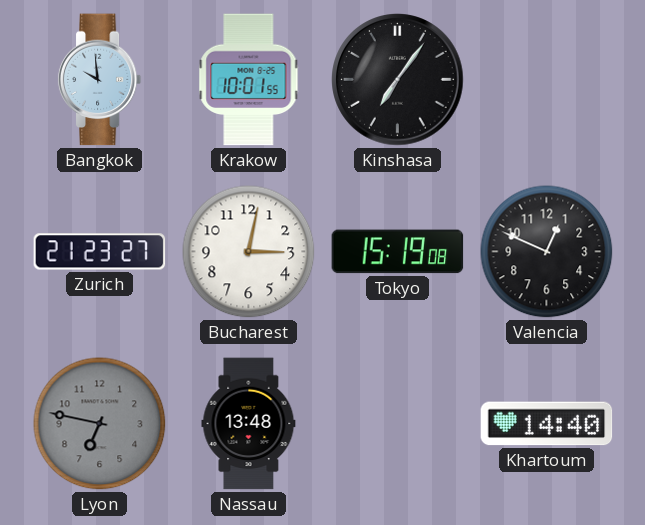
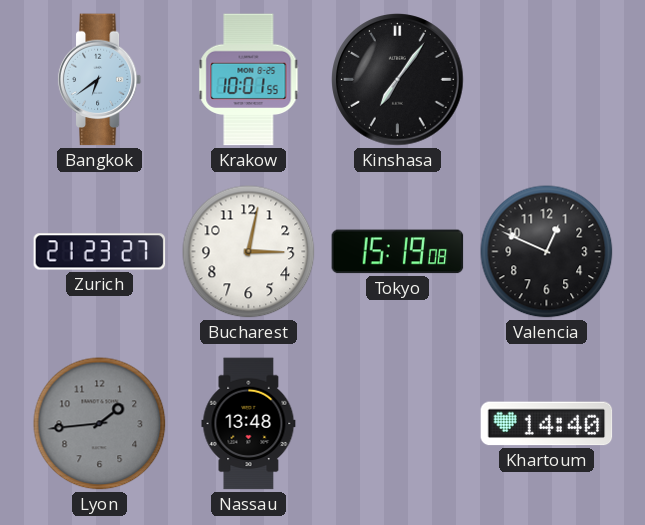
Bangkok: 9:59 -> 6:39 (100, 80)
Lyon: 6:47 -> 1:44 (100, 424)
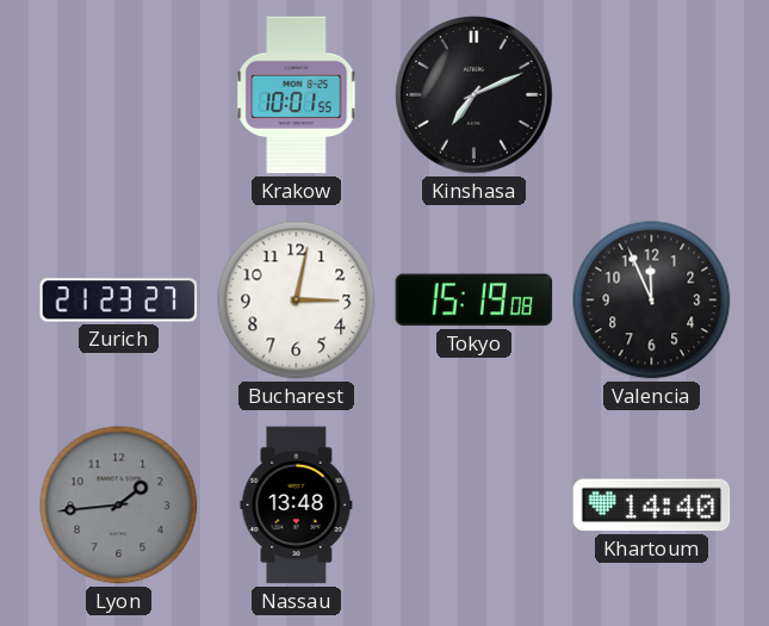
Bangkok: 6:39 -> none (100, 80)
Kinshasa: 7:06 -> 7:11 (475, 95)
Valencia: 12:49 -> 11:56 (652, 300)
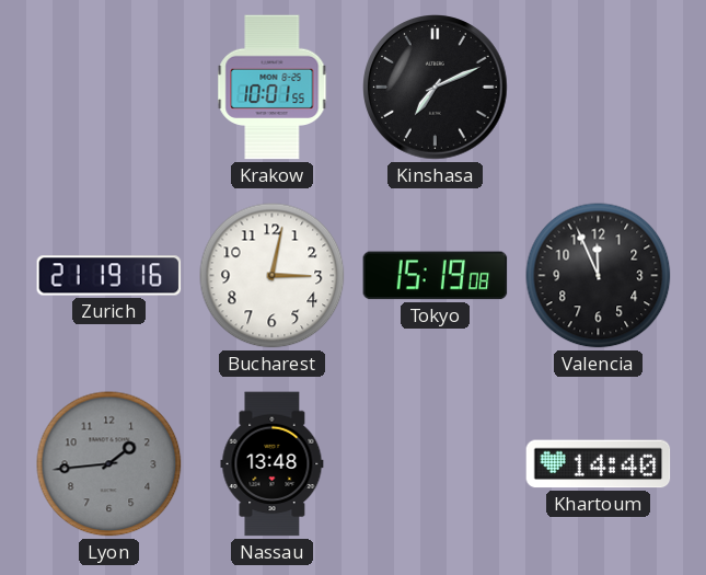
Zurich: 21:23 -> 21:19 (109, 276)
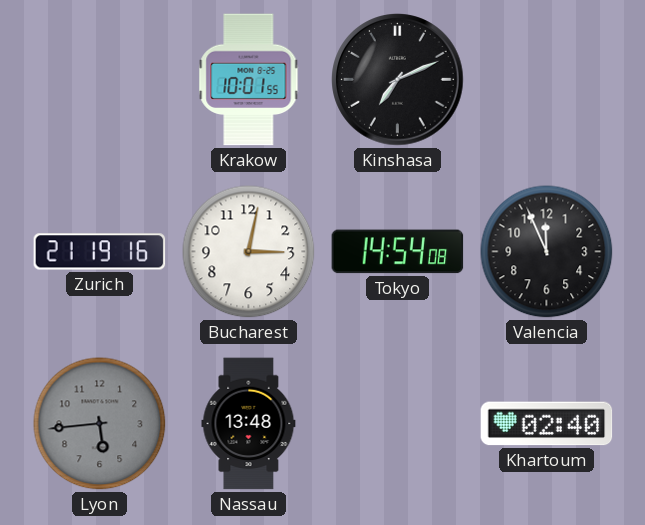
Tokyo: 15:19 -> 14:54 (398, 252)
Lyon: 1:44 -> 5:44 (100, 424)
Khartoum: 14:40 -> 02:40 (547, 424)
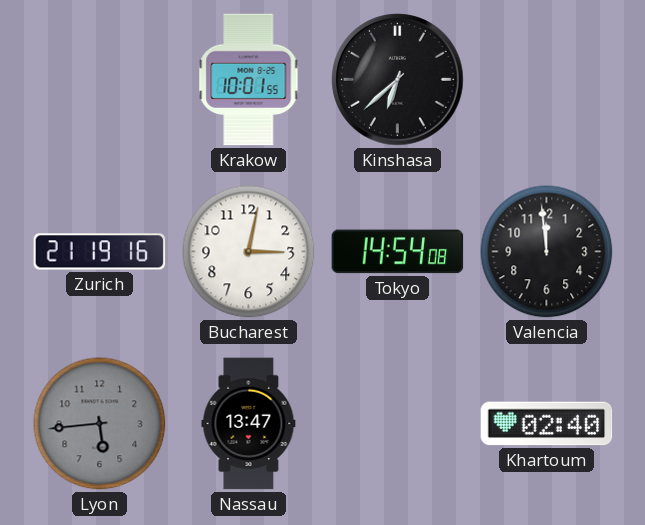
Kinshasa: 7:11 -> 6:38 (398, 80)
Valencia: 11:56 -> 11:59 (547, 252)
Nassau: 13:48 -> 13:47 (249, 424)
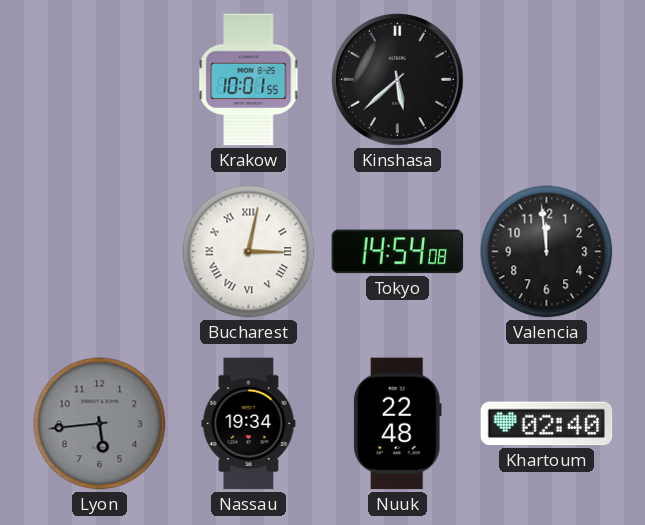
Kinshasa: 6:38 -> 5:38 (398, 80)
Zurich: 21:19 -> none (100, 252)
Bucharest numerals: Arabic -> Roman (249, 252)
Nassau: 13:47 -> 19:34 (249, 424)
Nuuk: none -> 22:48 (397, 424)
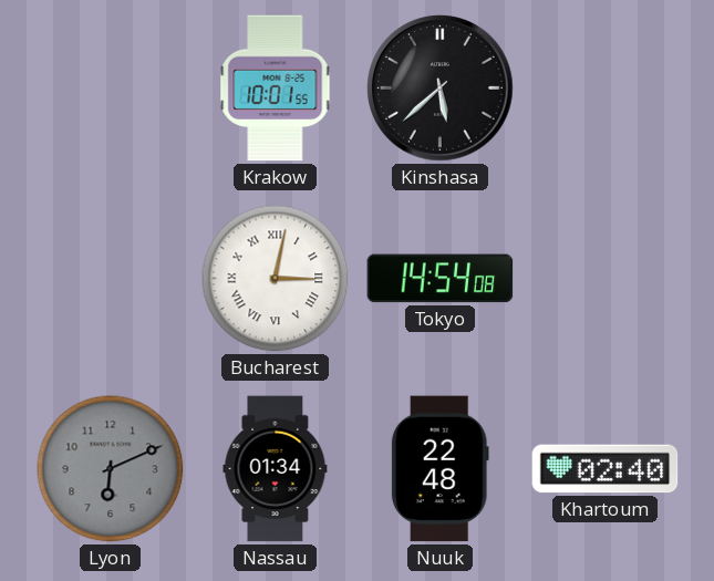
Valencia: 11:59 -> none (547, 252)
Lyon: 5:44 -> 6:11 (111, 469)
Nassau: 19:34 -> 01:34 (276, 469)
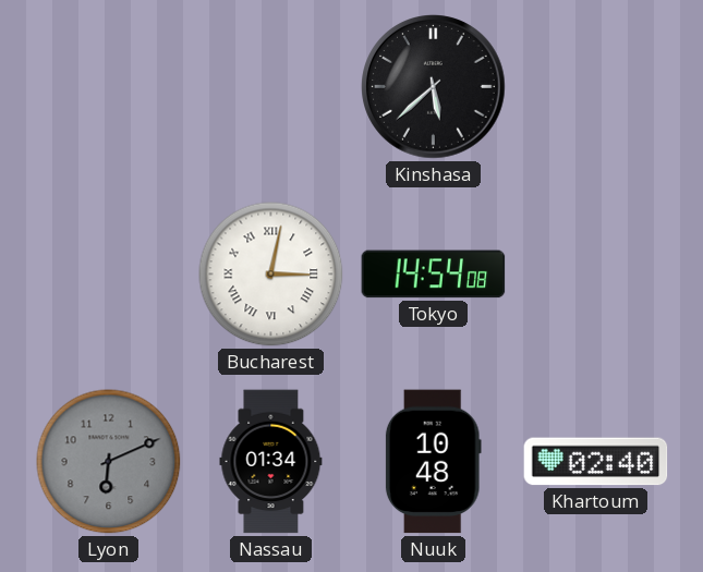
Krakow: 10:01 -> none (276, 89)
Nuuk: 22:48 -> 10:48 (433, 462)
